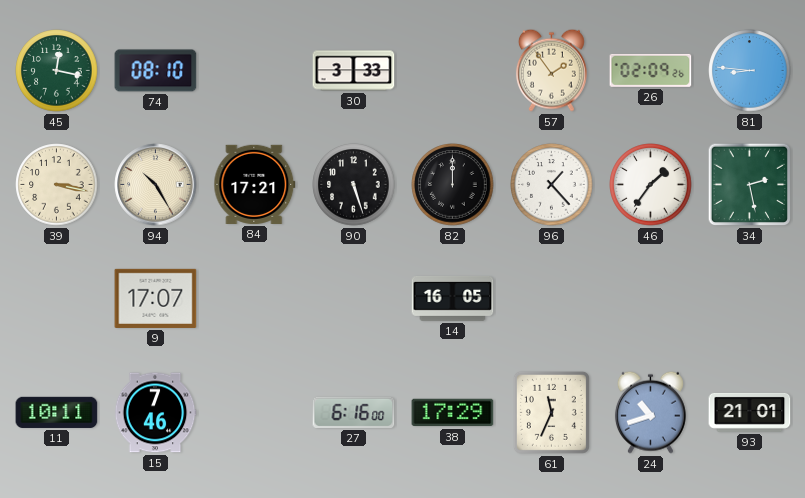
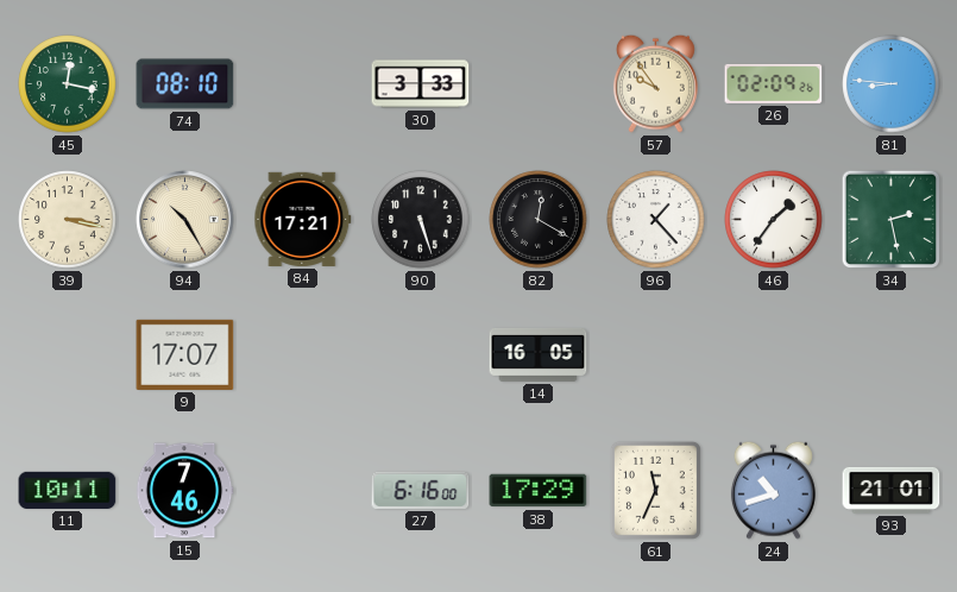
57: 1:54 -> 9:54 (655, 83)
82: 12:00 -> 12:20 (539, 220)
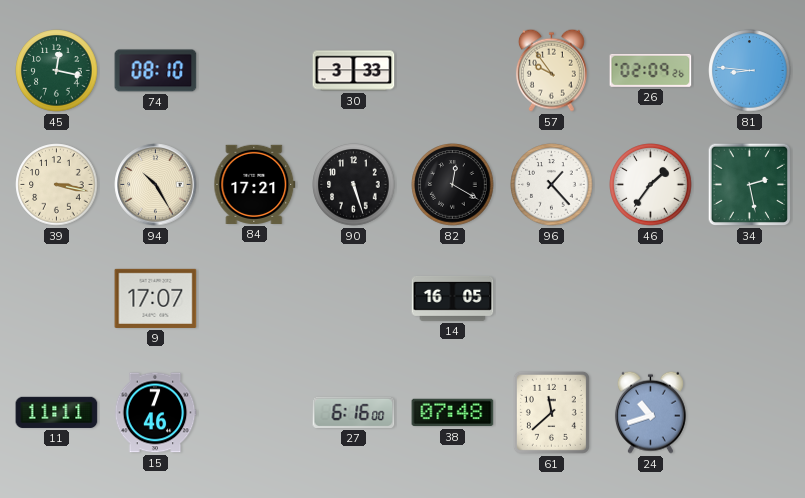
11: 10:11 -> 11:11 (57, 412)
38: 17:29 -> 07:48 (453, 413)
61: 11:34 -> 11:38 (551, 412)
93: 21:01 -> none (892, 490)
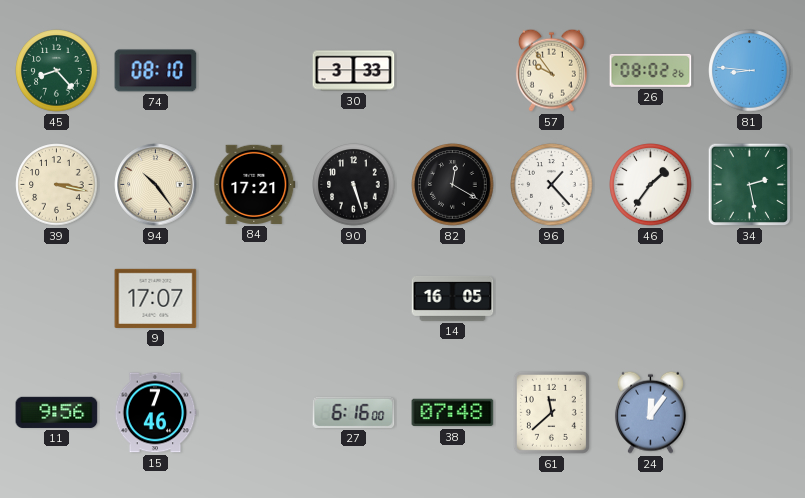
45: 12:17 -> 8:23 (57, 71)
26: 02:09 -> 08:02 (651, 70)
94: 10:25 -> 10:24 (156, 185)
11: 11:11 -> 9:56 (57, 412)
24: 10:42 -> 12:06 (650, 412)
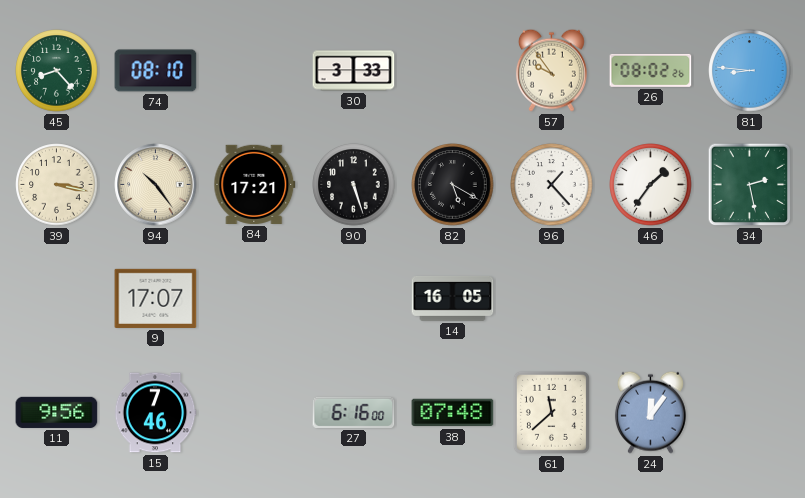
82: 12:20 -> 5:20 (453, 185)
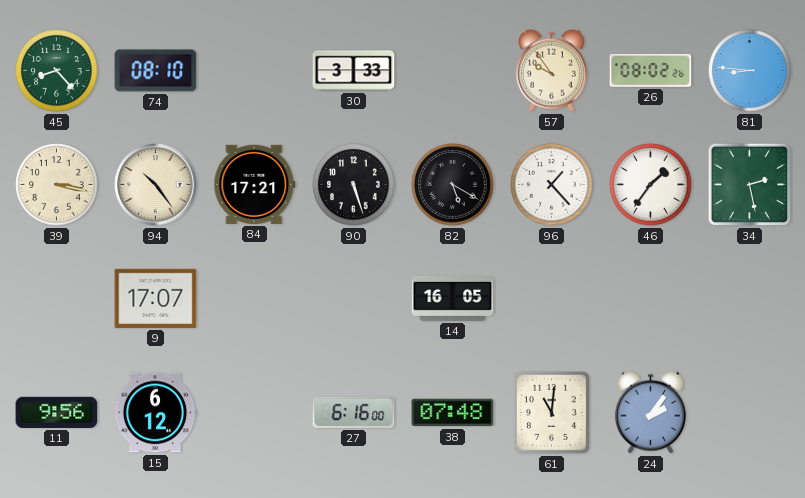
15: 7:46 -> 6:12 (155, 413)
61: 11:38 -> 11:01 (551, 412)
24: 12:06 -> 2:06 (650, 412)
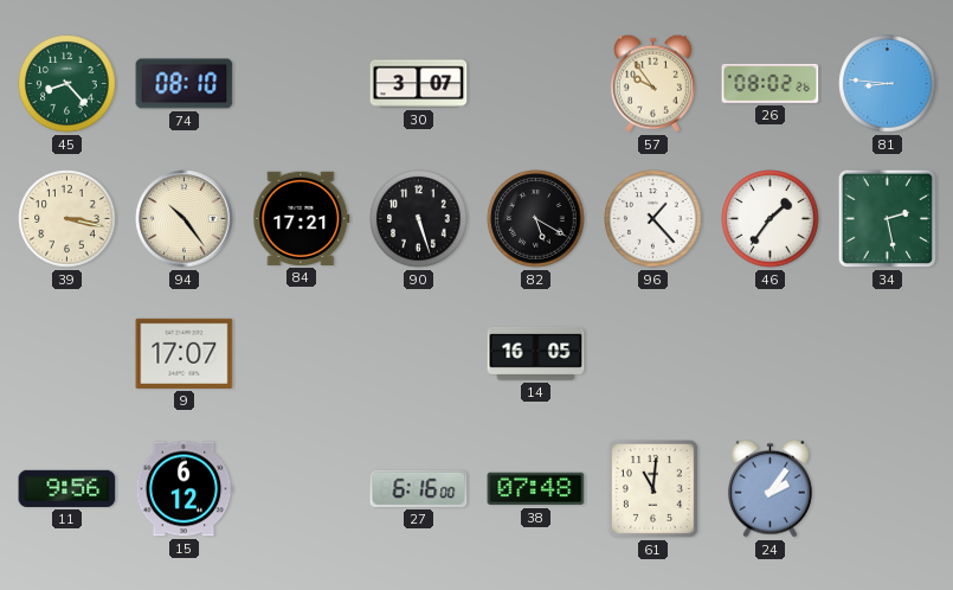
30: 3:33 -> 3:07 (419, 84)
